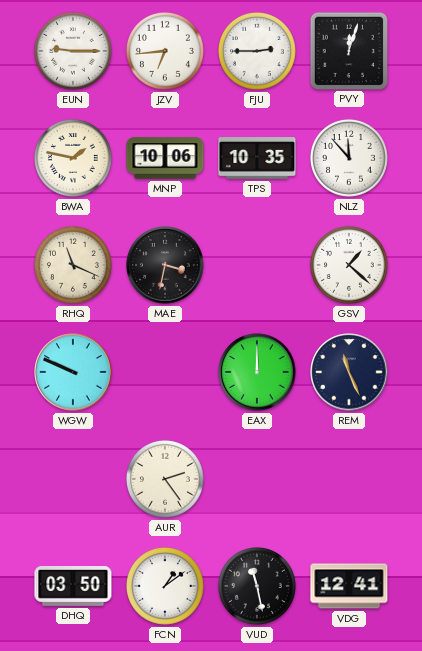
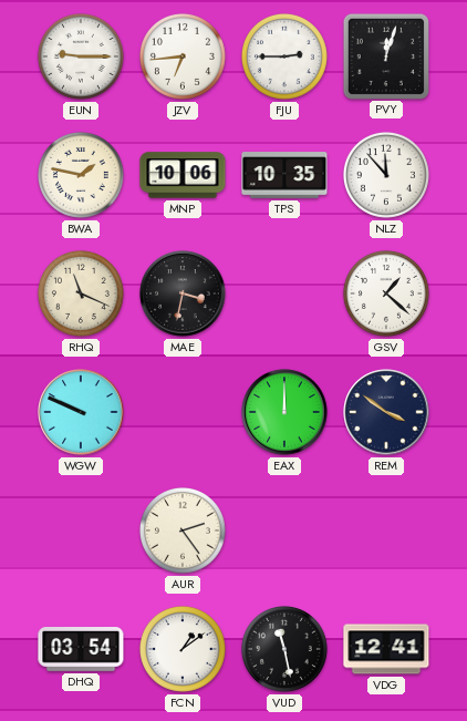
REM: 11:26 -> 3:51 (386, 412)
DHQ: 03:50 -> 03:54 (81, 650)
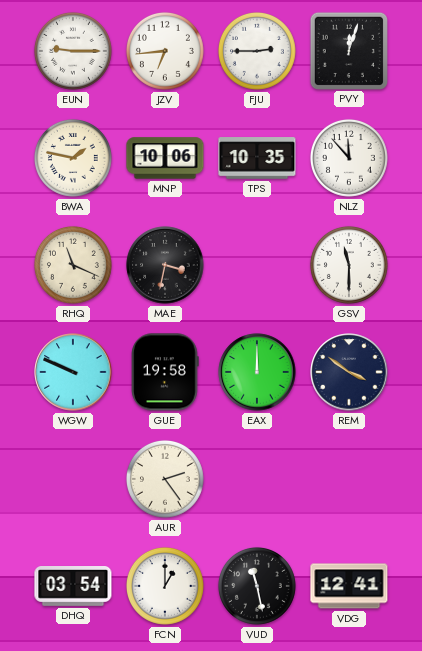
GSV: 1:22 -> 11:30 (349, 265)
GUE: none -> 19:58 (165, 372)
FCN: 1:09 -> 1:00 (165, 586)
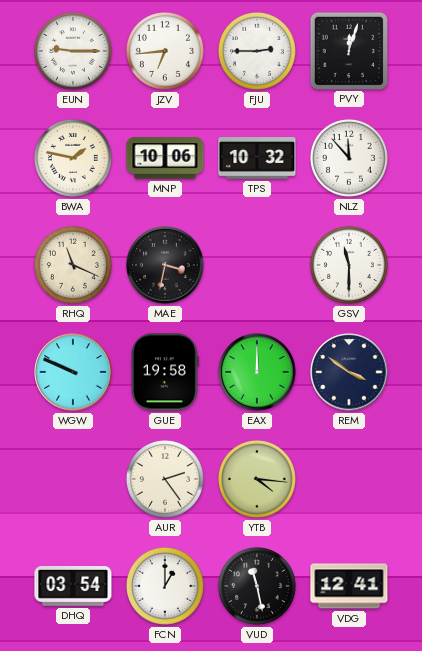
TPS: 10:35 -> 10:32 (257, 158)
YTB: none -> 4:16 (257, 479)
